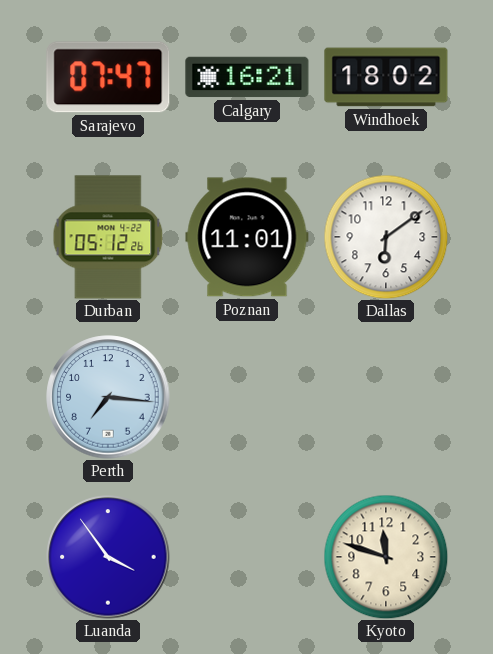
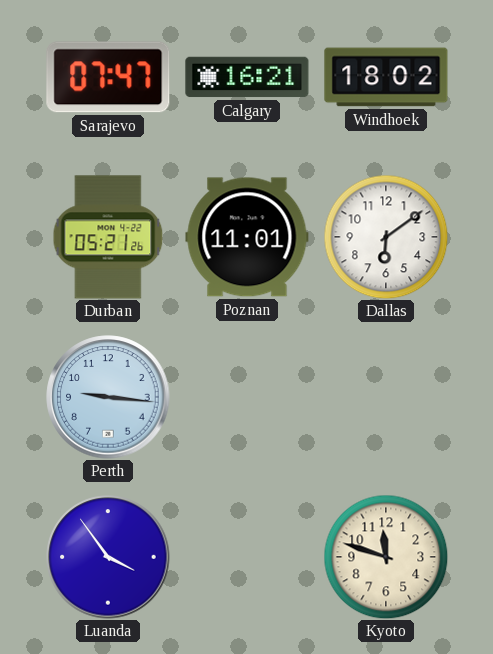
Durban: 05:12 -> 05:21 (108, 237)
Perth: 7:16 -> 9:16 (108, 397)
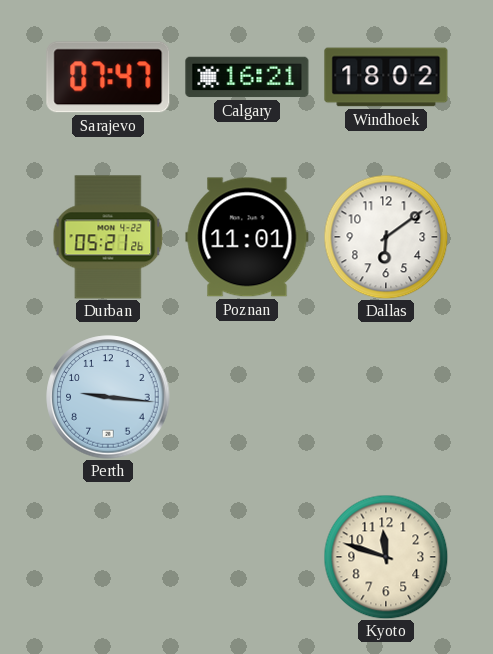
Luanda: 3:54 -> none (108, 557)
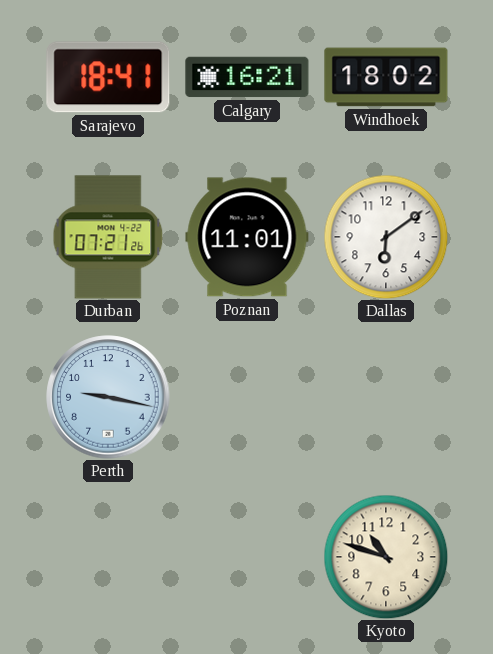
Sarajevo: 07:47 -> 18:41 (108, 77)
Durban: 05:21 -> 07:21 (108, 237)
Perth: 9:16 -> 9:17 (108, 397)
Kyoto: 11:48 -> 10:48 (386, 557)
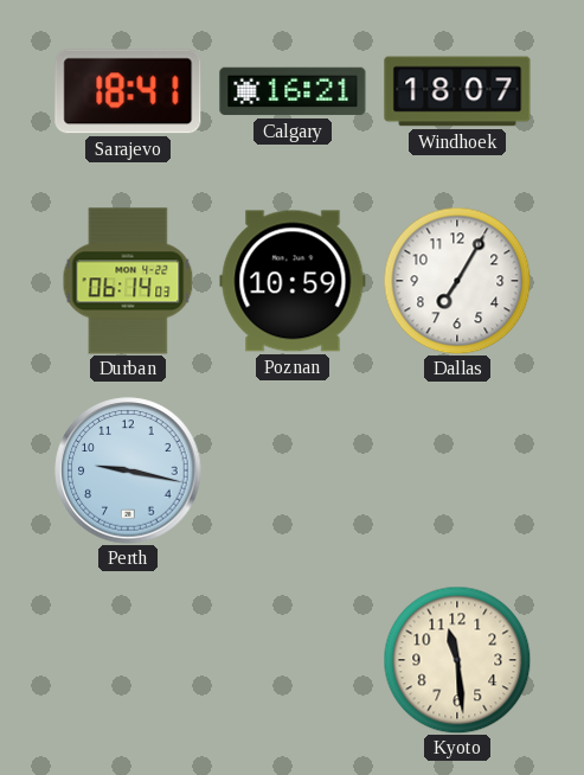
Windhoek: 18:02 -> 18:07 (457, 91)
Durban: 07:21 -> 06:14 (128, 281)
Poznan: 11:01 -> 10:59 (293, 281)
Dallas: 6:09 -> 7:05 (457, 281)
Kyoto: 10:48 -> 11:29 (457, 660)
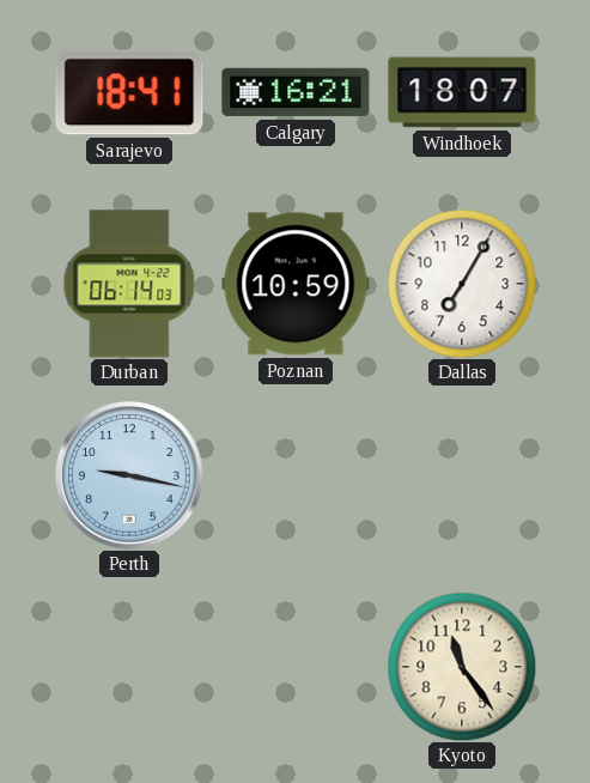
Kyoto: 11:29 -> 11:24 (462, 667)
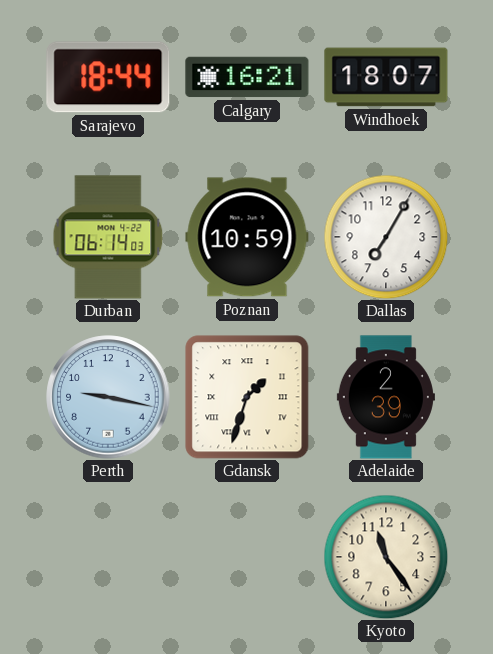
Sarajevo: 18:41 -> 18:44 (108, 77)
Gdansk: none -> 1:33 (247, 397)
Adelaide: none -> 2:39 (386, 397)
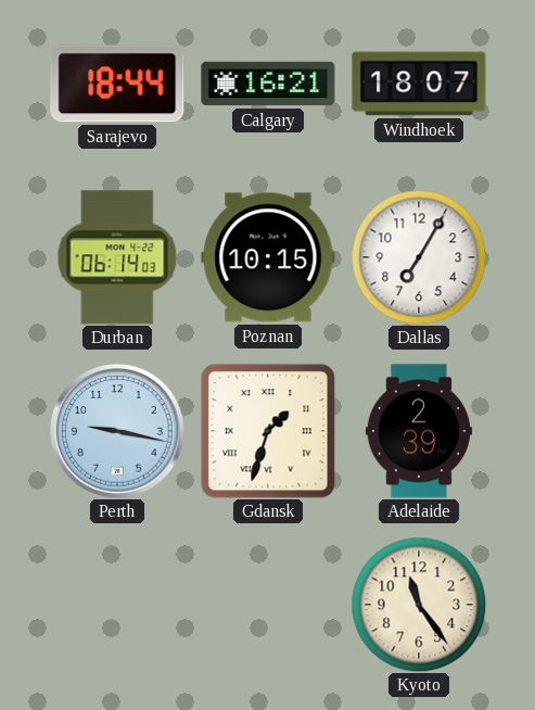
Poznan: 10:59 -> 10:15 (268, 257)
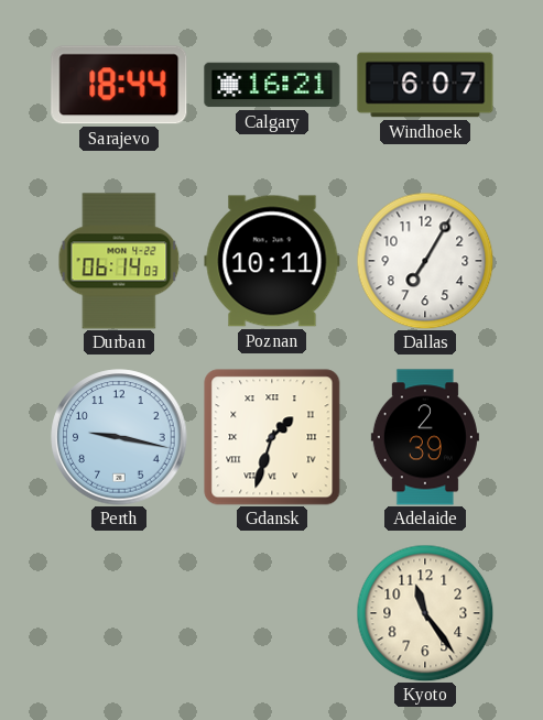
Windhoek: 18:07 -> 6:07 (425, 85)
Poznan: 10:15 -> 10:11 (272, 261)
